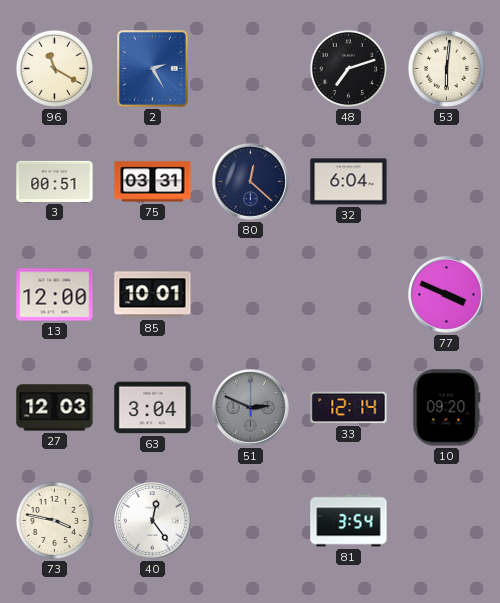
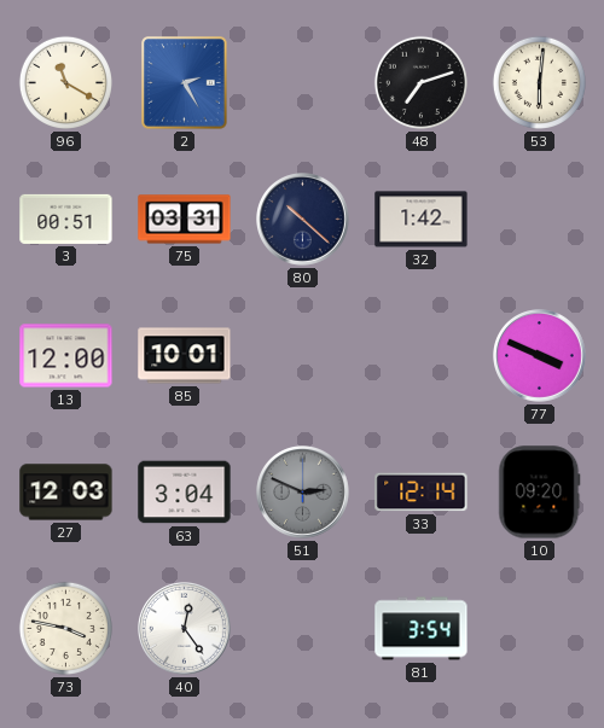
80: 12:22 -> 10:22 (303, 220)
32: 6:04 -> 1:42 (422, 220)
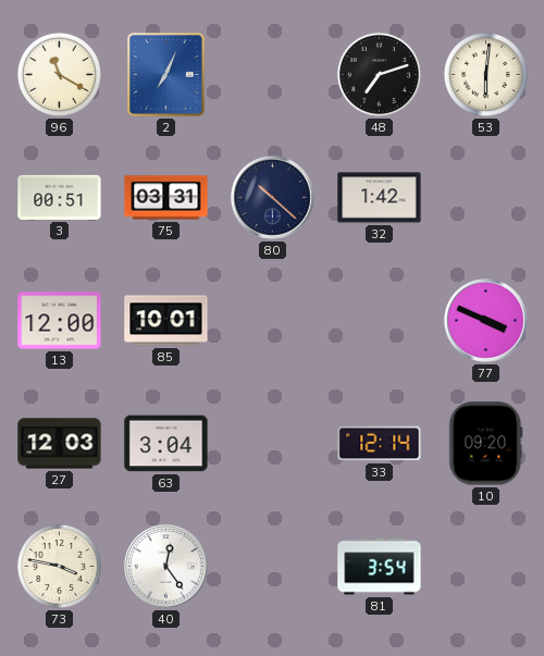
2: 2:25 -> 7:04 (166, 75)
51: 2:49 -> none (303, 493)
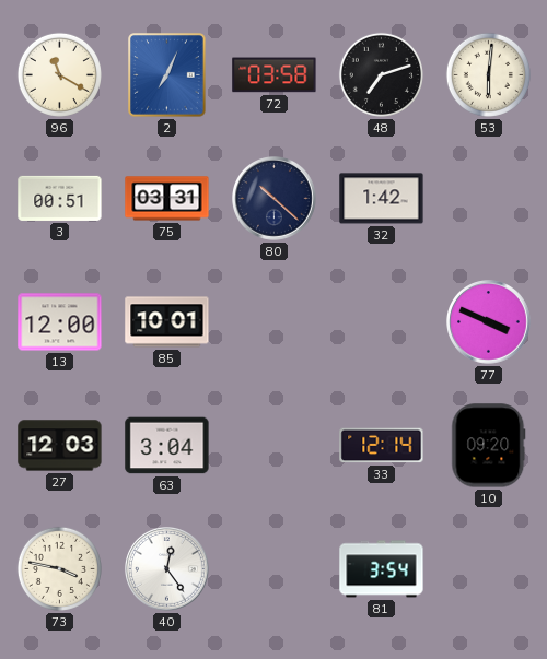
72: none -> 03:58 (275, 75)
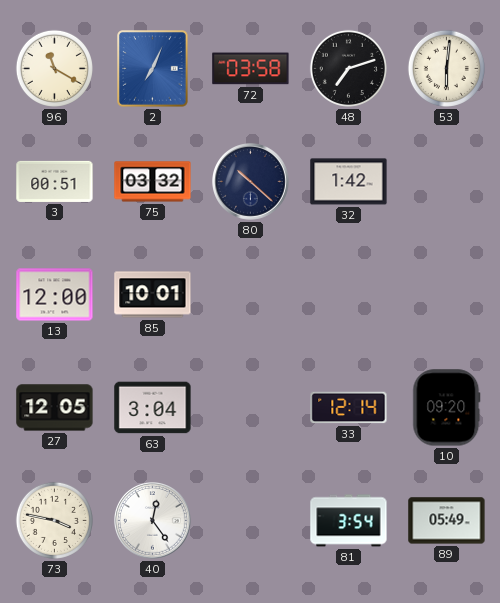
75: 03:31 -> 03:32 (153, 182)
77: 3:49 -> none (489, 322)
27: 12:03 -> 12:05 (55, 408)
89: none -> 05:49 (447, 521)
